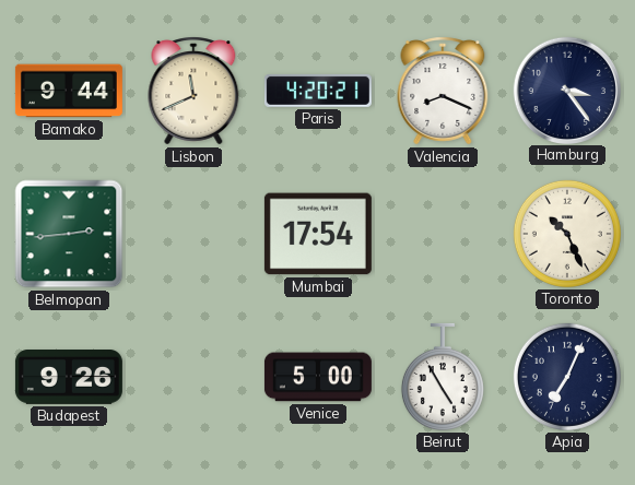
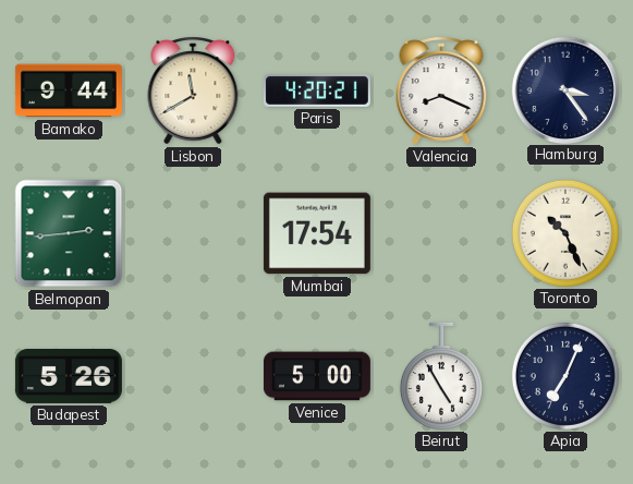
Lisbon: 11:41 -> 11:40 (193, 90)
Budapest: 9:26 -> 5:26 (69, 377)
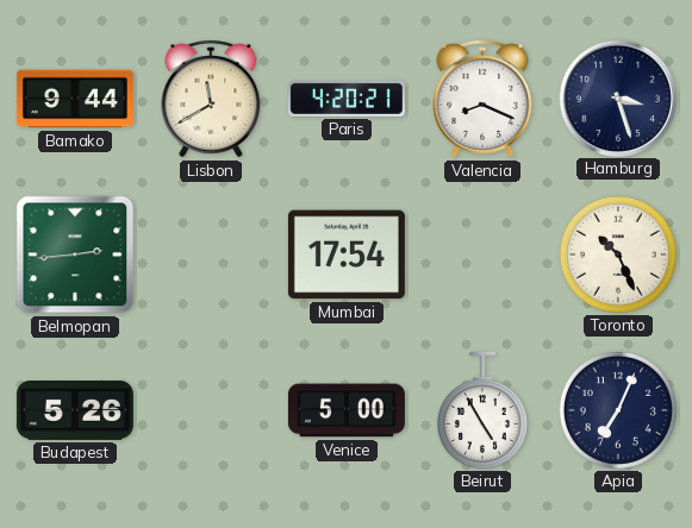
Hamburg: 3:24 -> 3:27 (617, 98)
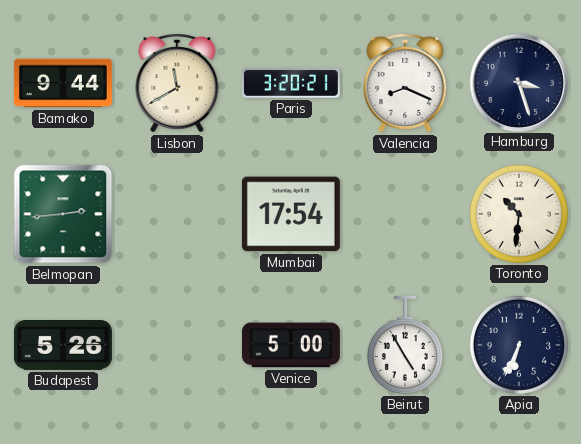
Paris: 4:20 -> 3:20 (291, 83)
Toronto: 10:26 -> 10:31 (519, 214)
Apia: 7:04 -> 6:34 (519, 345)
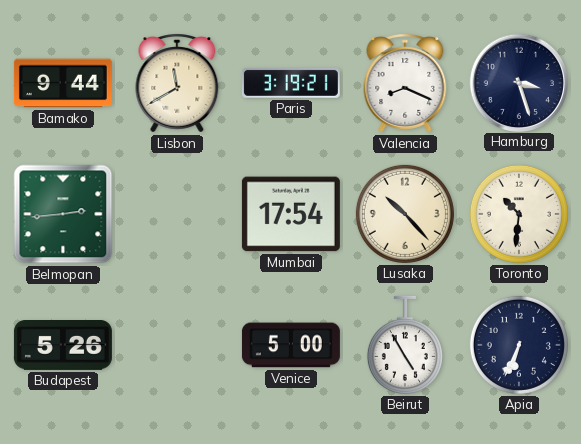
Paris: 3:20 -> 3:19 (291, 83)
Lusaka: none -> 10:23 (405, 214)
